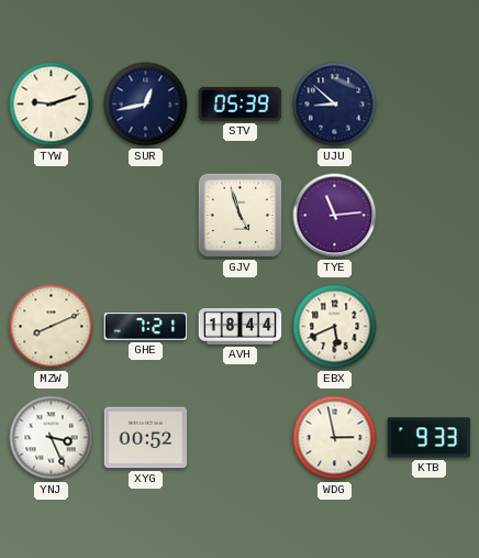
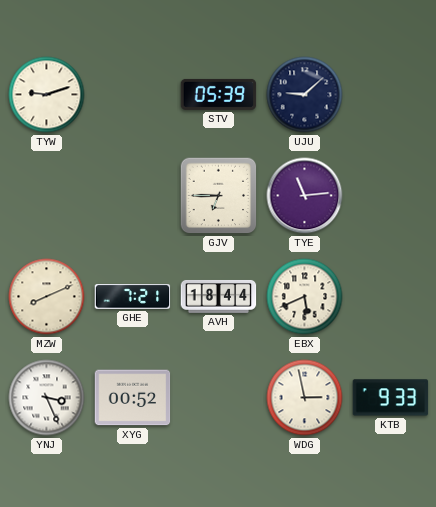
SUR: 12:43 -> none (146, 105)
UJU: 8:52 -> 9:08 (305, 95)
GJV: 4:57 -> 6:45 (219, 196)
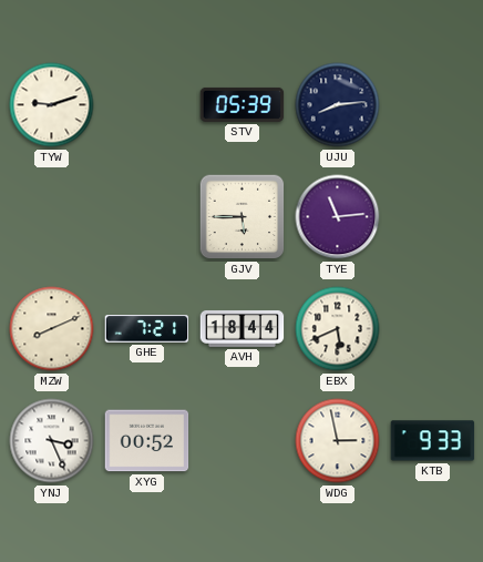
UJU: 9:08 -> 8:14 (338, 105)
GJV: 6:45 -> 5:45 (243, 217)
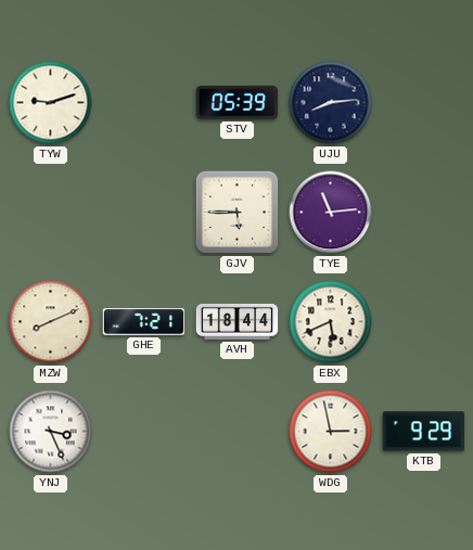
XYG: 00:52 -> none (147, 441)
KTB: 9:33 -> 9:29 (424, 432)
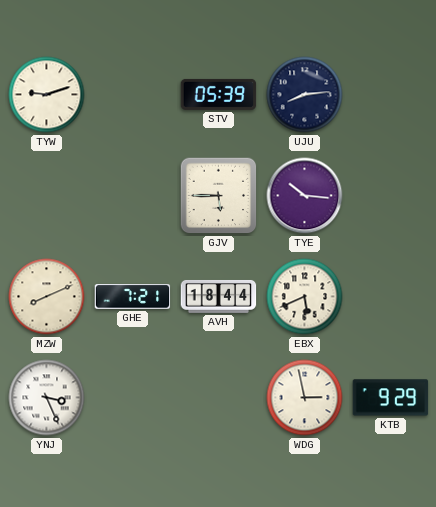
TYE: 11:14 -> 10:16 (305, 196)
